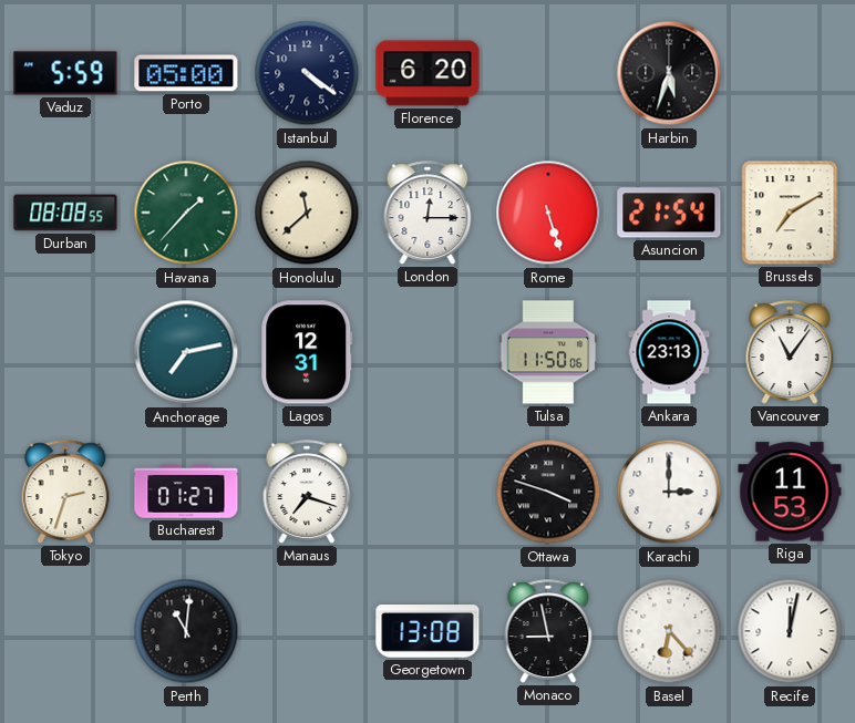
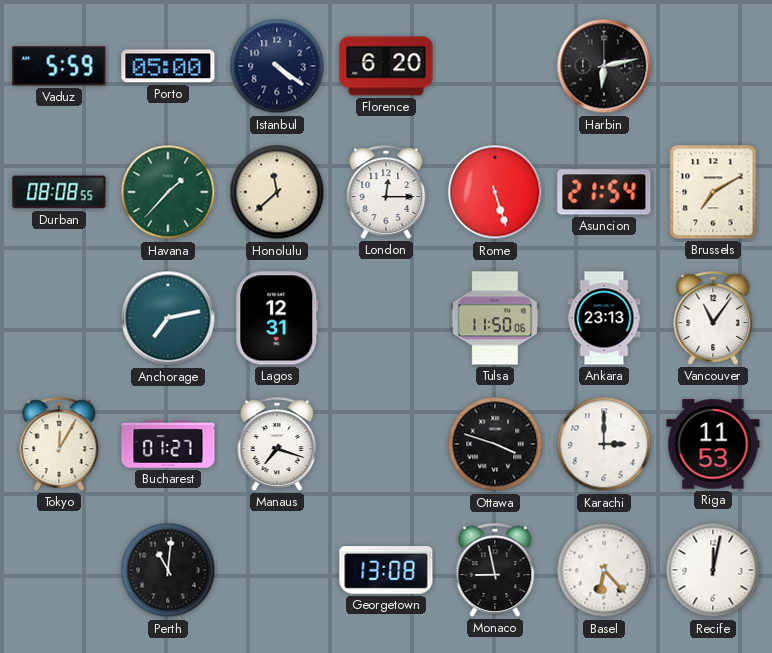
Harbin: 5:33 -> 6:13 (604, 66)
Tokyo: 2:33 -> 12:05 (59, 444)
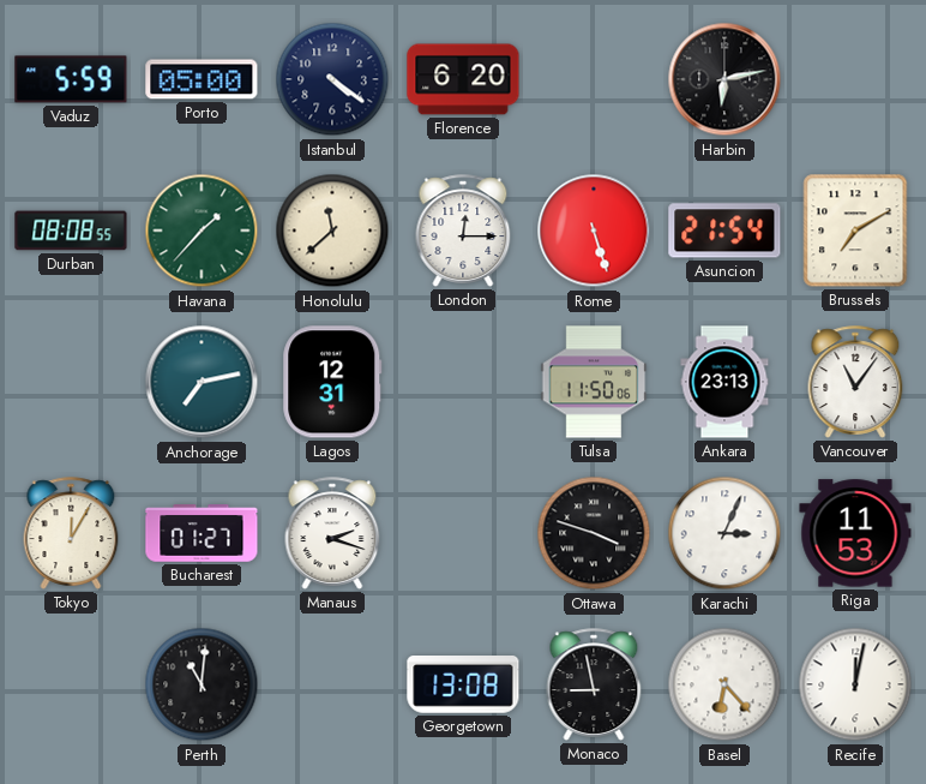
Manaus: 7:18 -> 2:18 (332, 533)
Karachi: 3:00 -> 3:04 (724, 533)
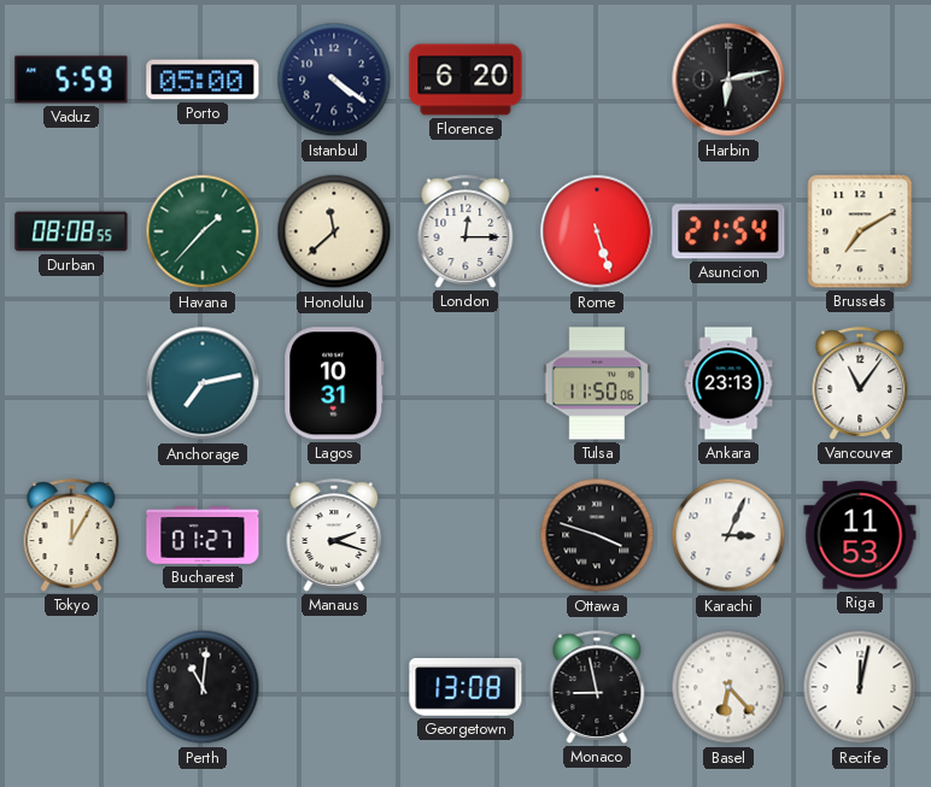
Lagos: 12:31 -> 10:31 (334, 383)
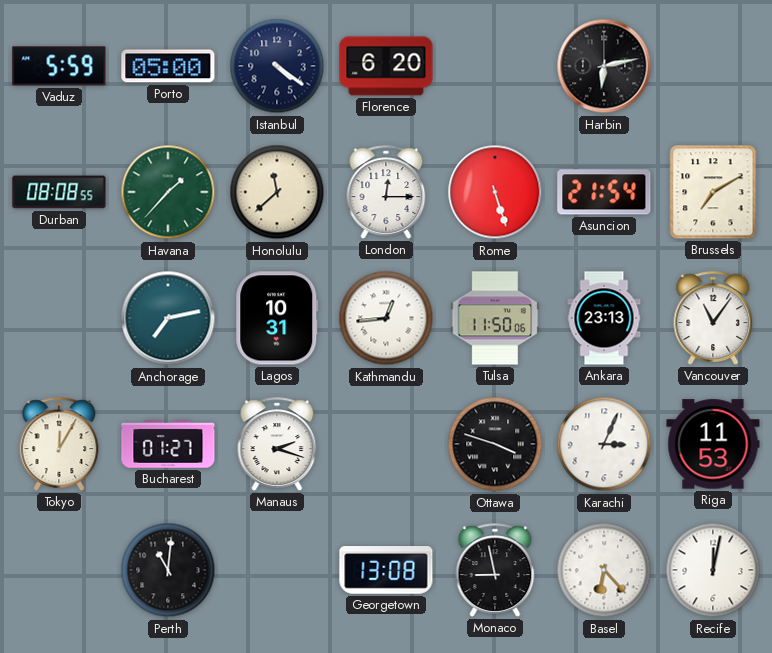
Kathmandu: none -> 12:44 (386, 318)
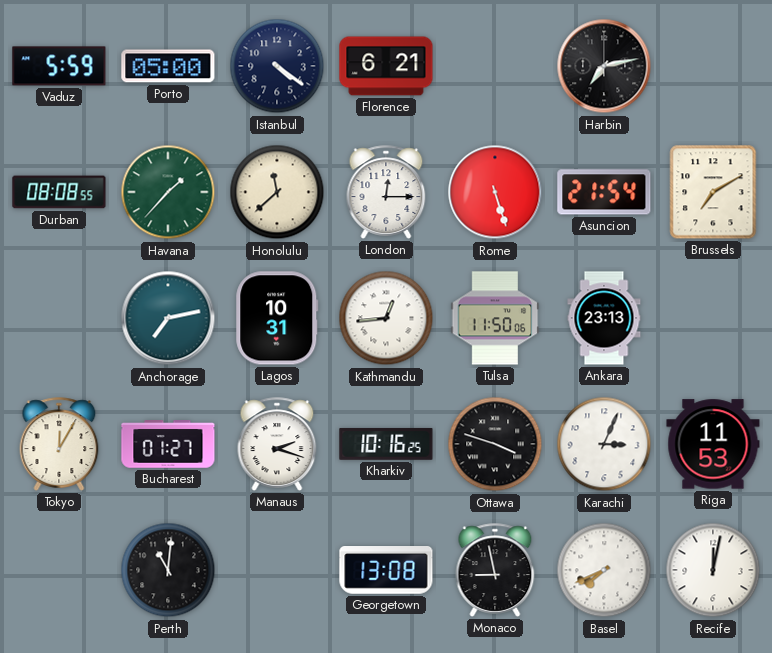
Florence: 6:20 -> 6:21 (386, 66)
Harbin: 6:13 -> 7:13 (604, 66)
Vancouver: 11:06 -> none (713, 318)
Kharkiv: none -> 10:16 (386, 444)
Basel: 6:23 -> 7:41 (604, 570)
